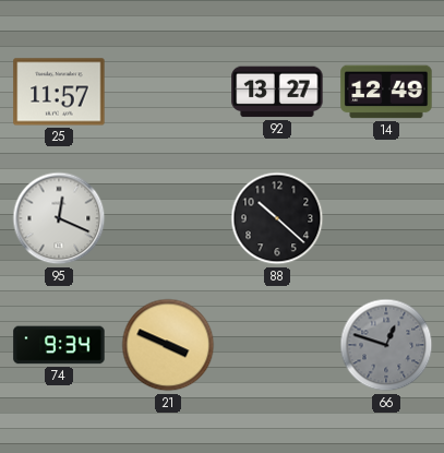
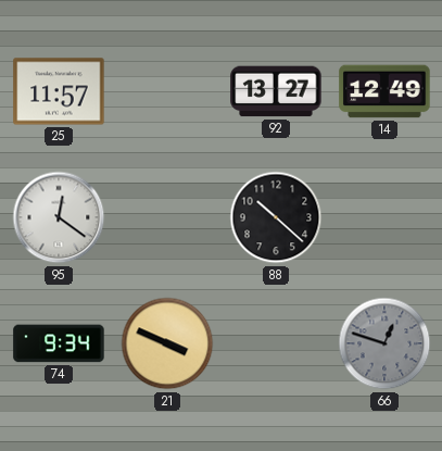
95: 12:19 -> 12:21 (59, 217)
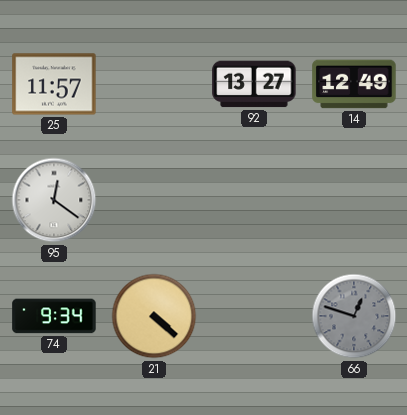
88: 10:22 -> none (276, 217)
21: 3:49 -> 4:22 (154, 316)
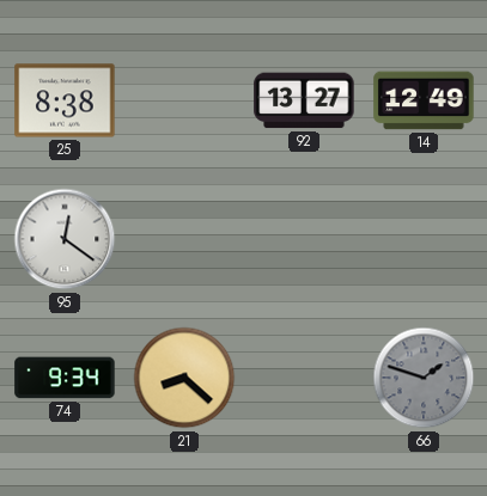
25: 11:57 -> 8:38 (65, 100)
21: 4:22 -> 8:22 (184, 378)
66: 12:48 -> 1:48 (424, 378)
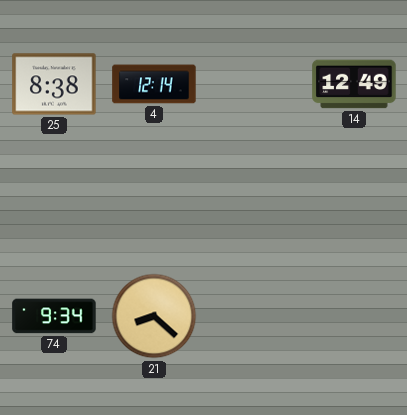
4: none -> 12:14 (154, 84)
92: 13:27 -> none (304, 100)
95: 12:21 -> none (65, 239)
66: 1:48 -> none (424, 378)
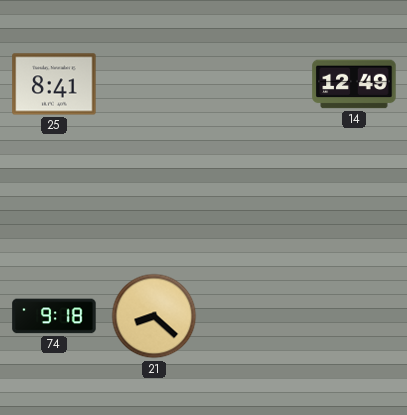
25: 8:38 -> 8:41 (54, 84)
4: 12:14 -> none (154, 84)
74: 9:34 -> 9:18 (54, 316)
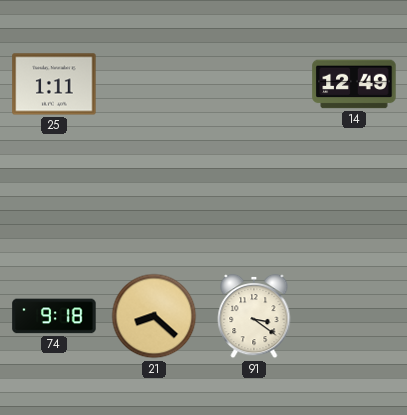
25: 8:41 -> 1:11 (54, 84)
91: none -> 3:21 (254, 316)
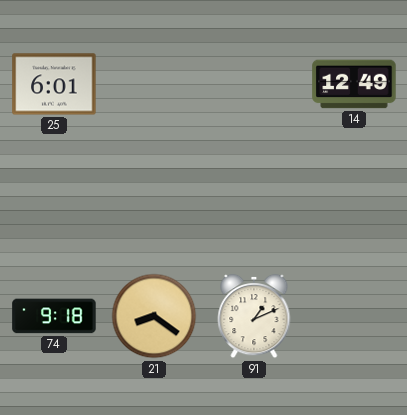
25: 1:11 -> 6:01 (54, 84)
21: 8:22 -> 8:21 (154, 316)
91: 3:21 -> 1:11 (254, 316)
